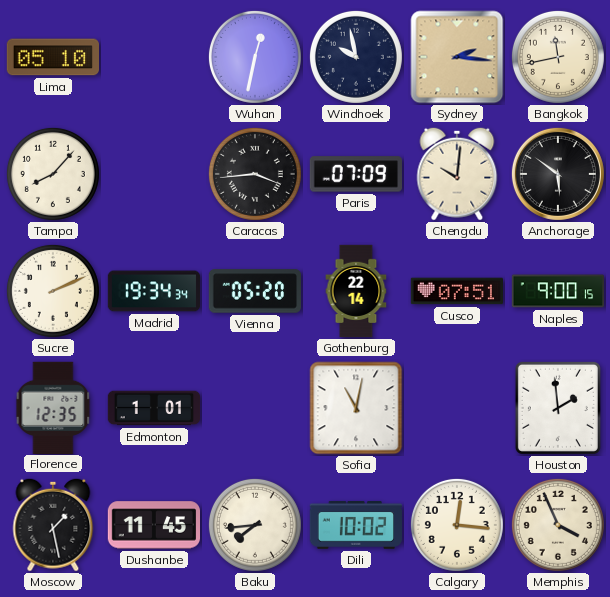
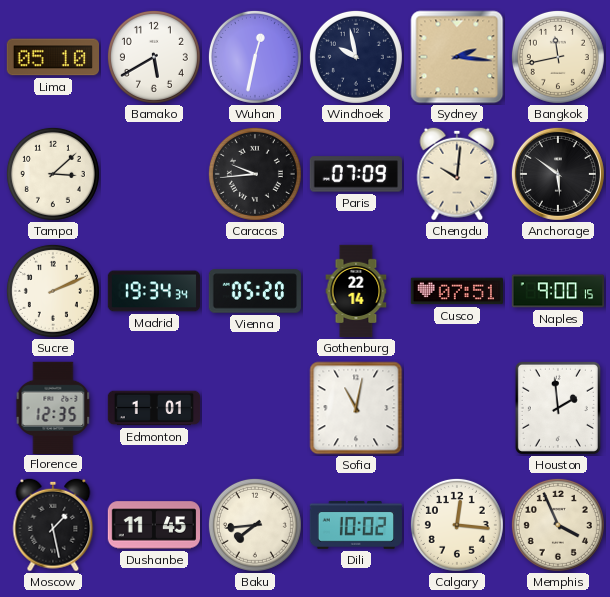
Bamako: none -> 5:40 (154, 57)
Tampa: 8:07 -> 3:08 (53, 174)
Caracas: 3:44 -> 9:44 (255, 174)
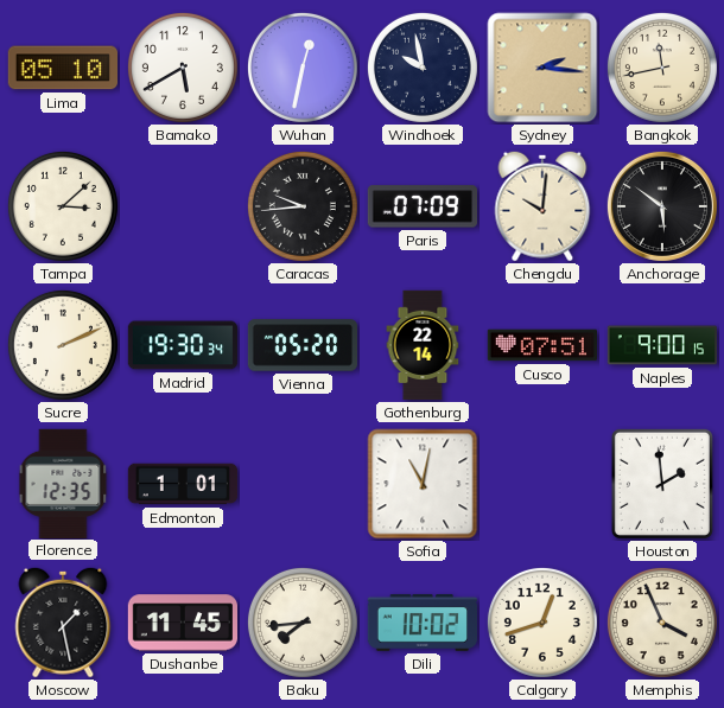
Madrid: 19:34 -> 19:30 (183, 345)
Calgary: 12:16 -> 12:42 (542, 623)
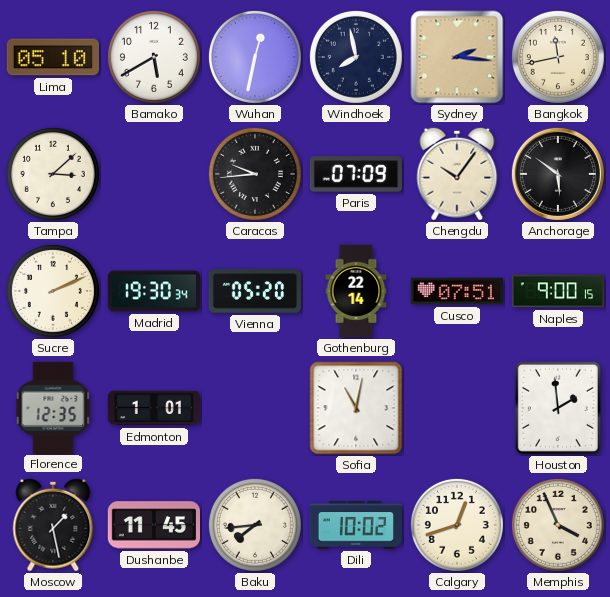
Windhoek: 9:58 -> 7:58 (356, 57)
Chengdu: 10:01 -> 10:06 (457, 174)
